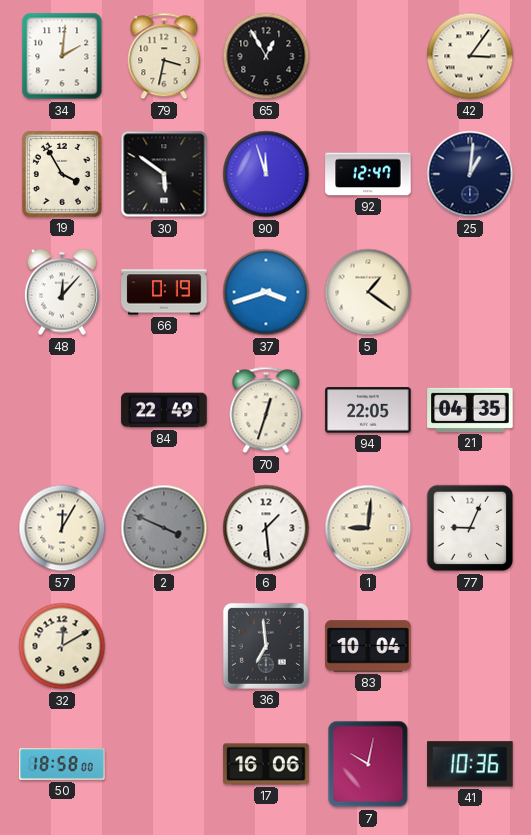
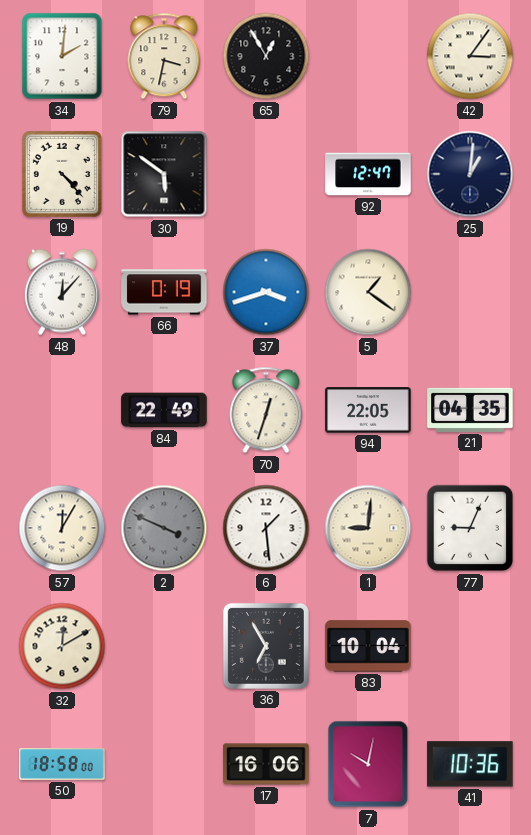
19: 3:55 -> 4:23 (62, 174)
90: 11:57 -> none (266, 174)
36: 6:59 -> 6:55 (266, 646)
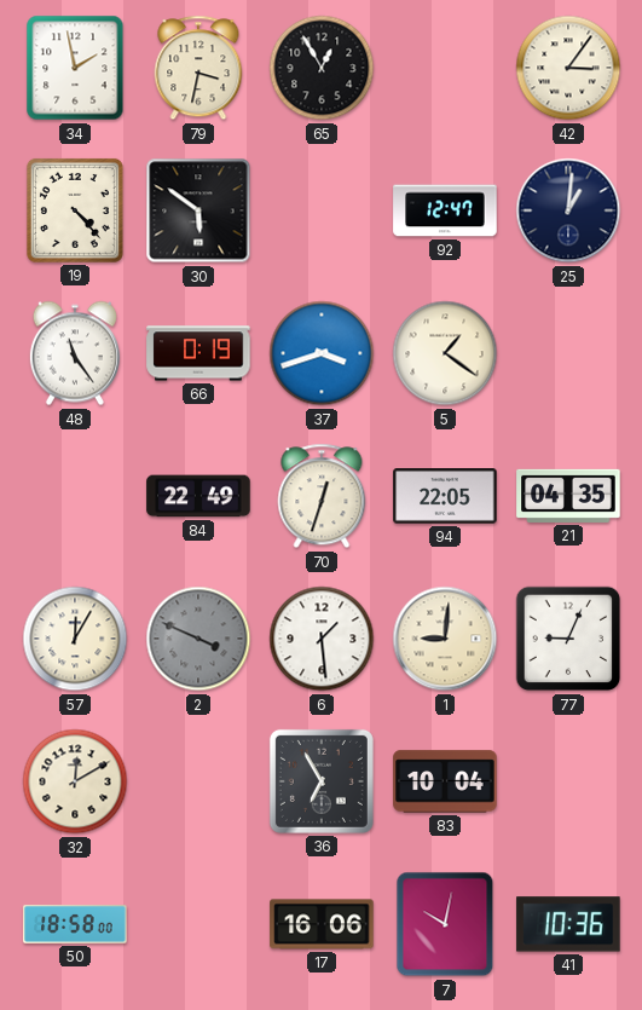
34: 2:01 -> 1:58 (75, 68)
48: 12:07 -> 11:24 (75, 353)
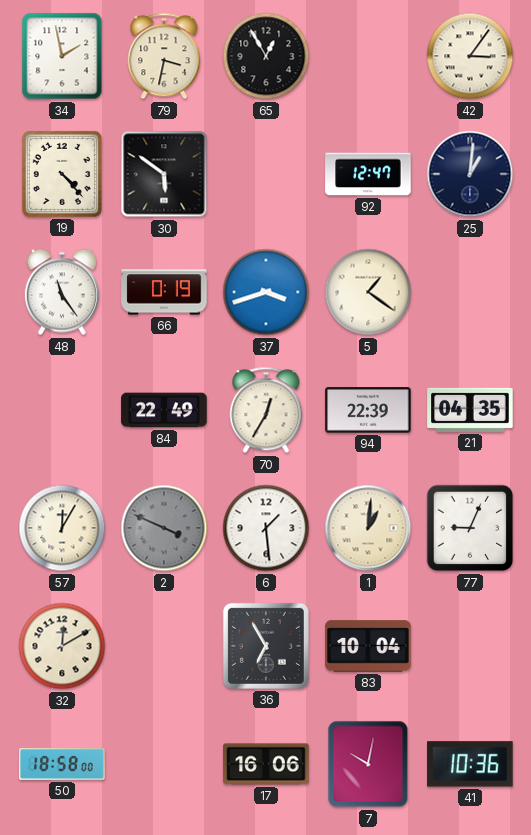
70: 12:33 -> 12:35 (266, 410)
94: 22:05 -> 22:39 (368, 410)
1: 9:01 -> 1:01 (368, 528)
